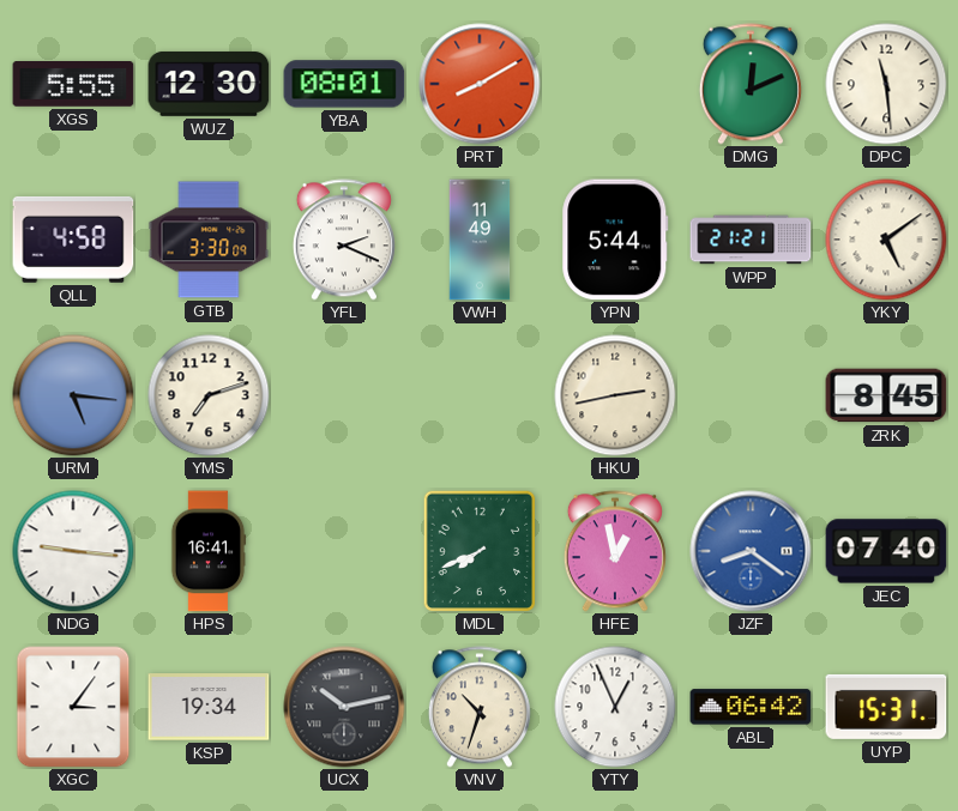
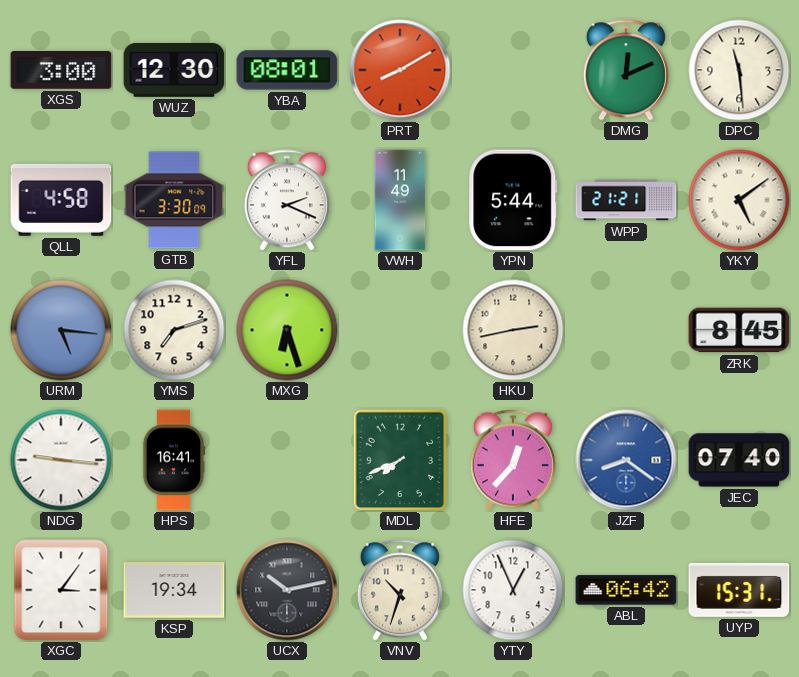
XGS: 5:55 -> 3:00 (61, 71)
MXG: none -> 6:27 (287, 330)
HFE: 12:58 -> 12:37 (513, 460)
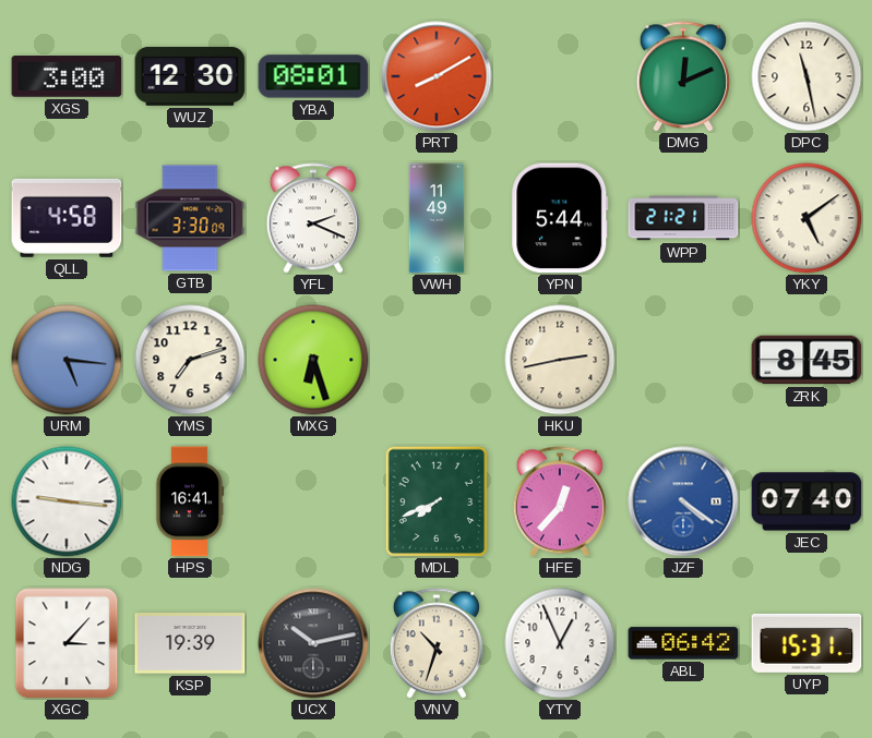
DPC: 11:29 -> 11:28 (807, 76)
JZF: 8:21 -> 4:21 (683, 501)
XGC: 3:06 -> 3:07 (67, 643)
KSP: 19:34 -> 19:39 (190, 643)
